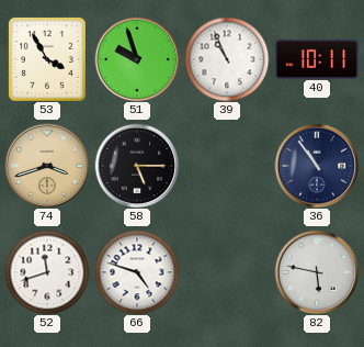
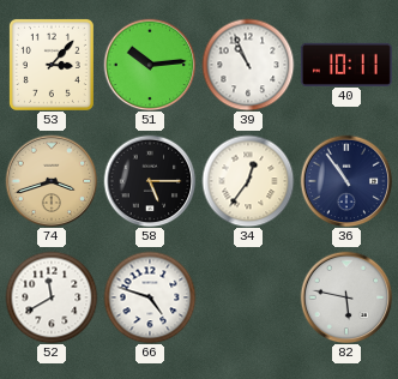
53: 3:55 -> 3:07 (52, 65)
51: 9:57 -> 10:14 (150, 65)
34: none -> 12:36 (248, 181)
52: 11:42 -> 11:40 (52, 297)
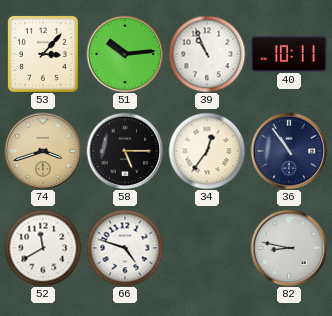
82: 5:47 -> 8:47 (289, 248)
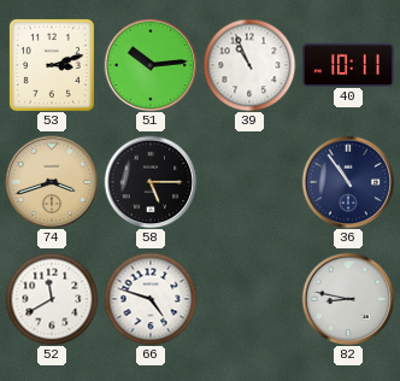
53: 3:07 -> 3:12 (52, 65)
34: 12:36 -> none (207, 151)
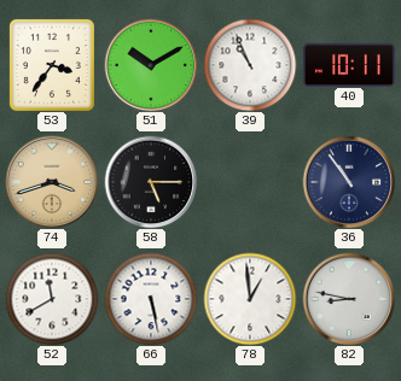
53: 3:12 -> 3:36 (52, 65)
51: 10:14 -> 10:10 (151, 65)
66: 4:48 -> 5:28 (151, 299)
78: none -> 12:59 (250, 299)
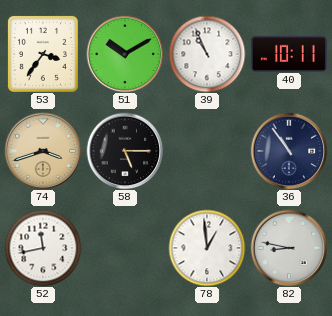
52: 11:40 -> 11:43 (43, 248)
66: 5:28 -> none (151, 299)
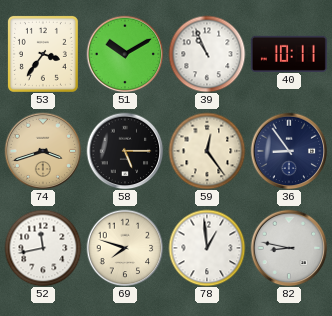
59: none -> 12:24 (207, 151)
36: 10:54 -> 8:54 (289, 151)
69: none -> 7:48 (125, 248)
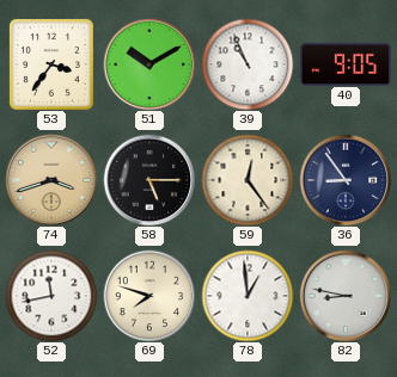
40: 10:11 -> 9:05 (346, 63)
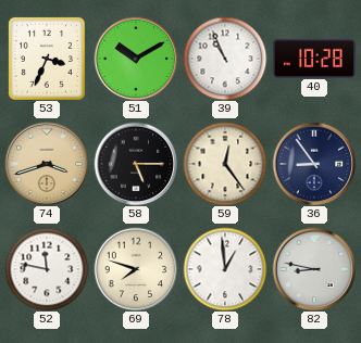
53: 3:36 -> 3:34 (47, 59)
40: 9:05 -> 10:28 (314, 58)
52: 11:43 -> 11:47 (47, 269)
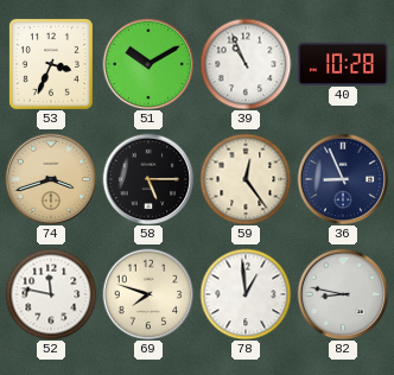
36: 8:54 -> 8:56 (343, 179)
